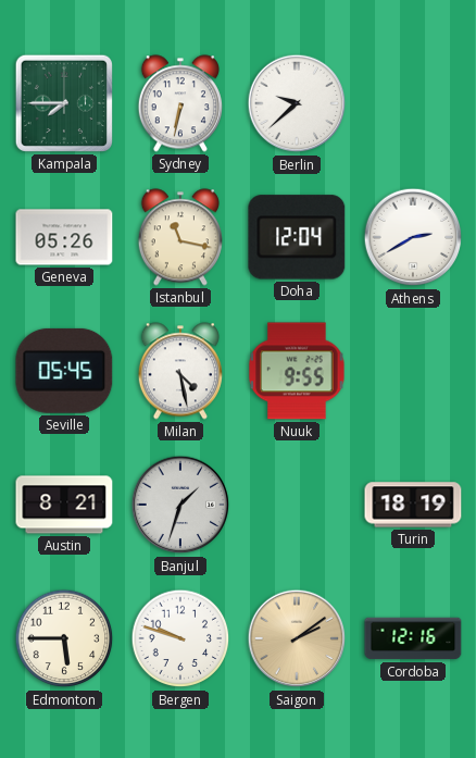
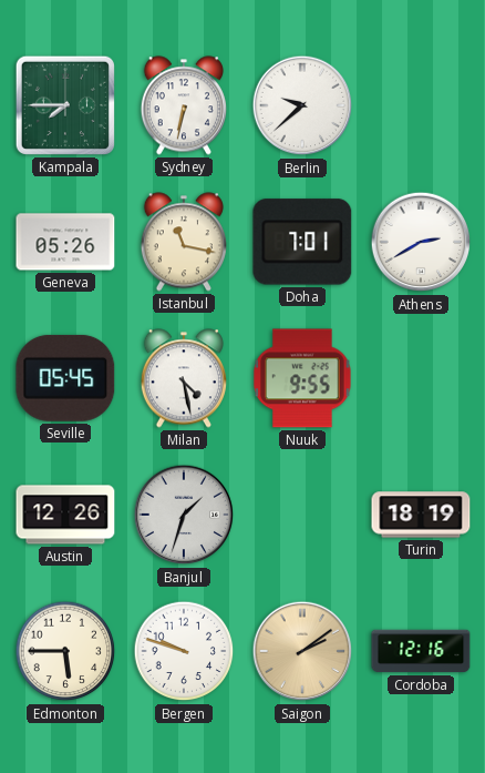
Doha: 12:04 -> 7:01 (302, 242)
Austin: 8:21 -> 12:26 (65, 515)
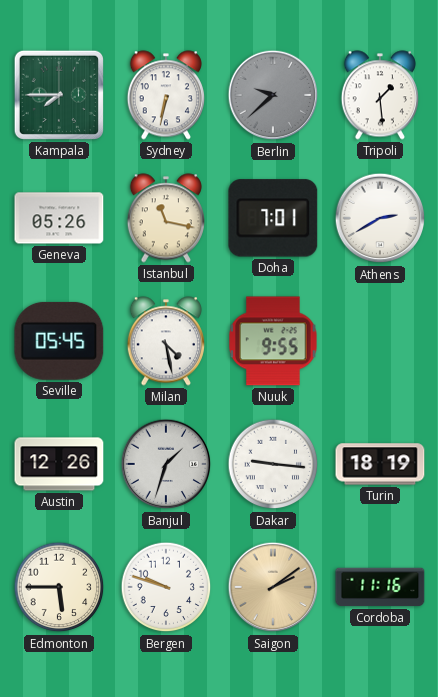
Berlin dial: white -> grey (273, 95)
Tripoli: none -> 1:29 (380, 95)
Dakar: none -> 9:16 (273, 464)
Cordoba: 12:16 -> 11:16 (380, 587)
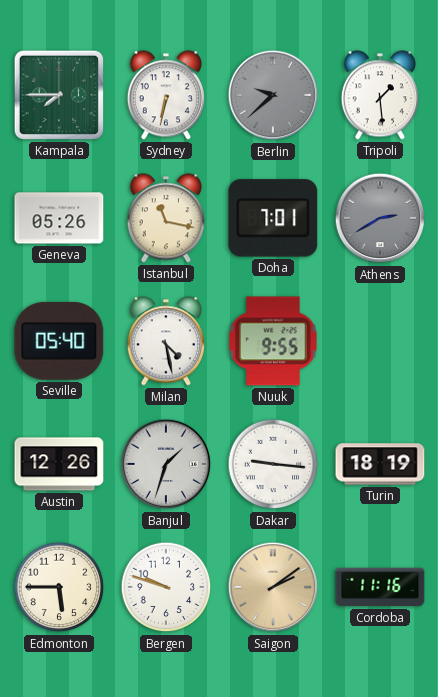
Athens dial: white -> grey (380, 218)
Seville: 05:45 -> 05:40 (59, 341)
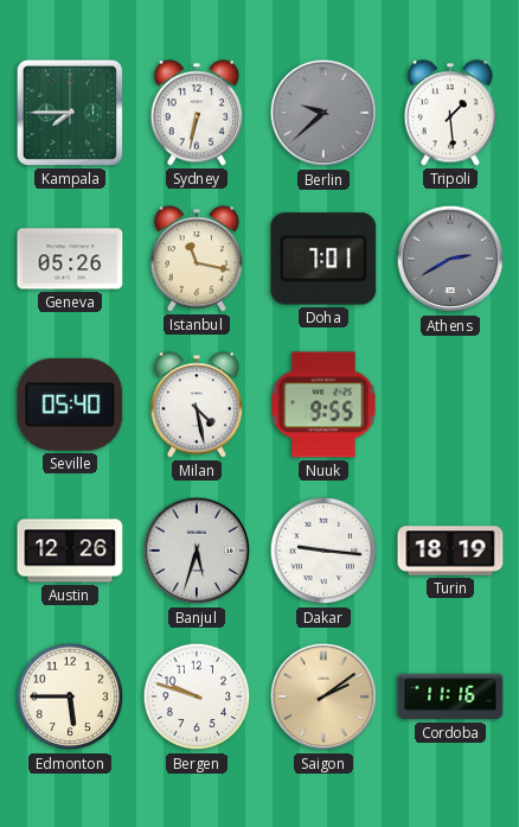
Banjul: 1:33 -> 5:33 (197, 551)
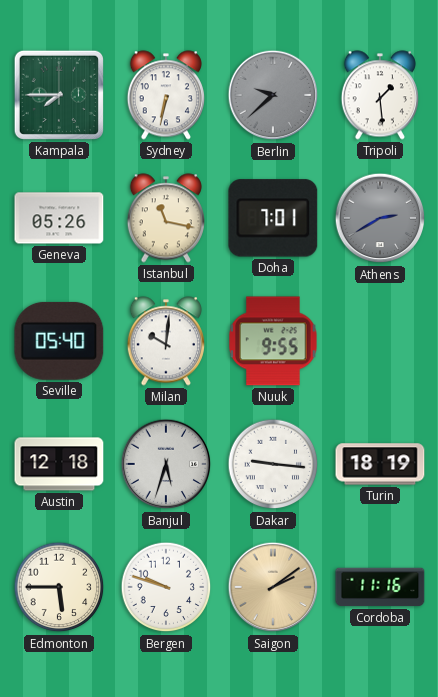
Milan: 4:28 -> 10:01 (166, 341)
Austin: 12:26 -> 12:18 (59, 464)
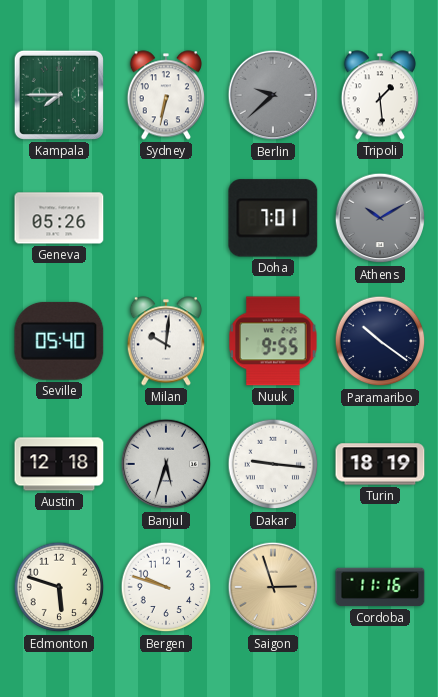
Istanbul: 11:17 -> none (166, 218)
Athens: 2:40 -> 10:10 (380, 218)
Paramaribo: none -> 10:21 (380, 341)
Edmonton: 5:45 -> 5:48 (59, 587)
Saigon: 2:09 -> 2:57 (273, 587)
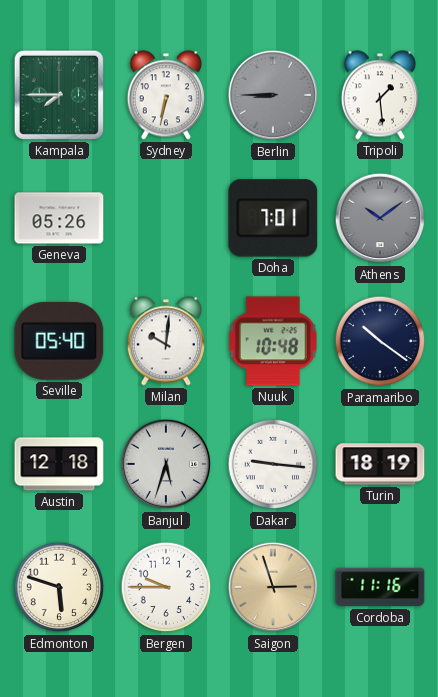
Berlin: 9:38 -> 8:45 (273, 95)
Athens: 10:10 -> 10:09 (380, 218)
Nuuk: 9:55 -> 10:48 (273, 341)
Bergen: 9:48 -> 9:45 (166, 587)
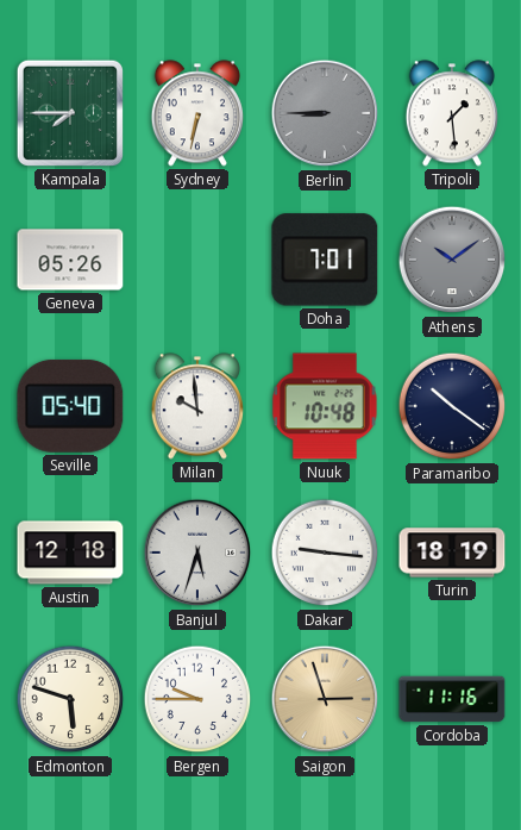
Milan: 10:01 -> 9:59 (197, 406)
